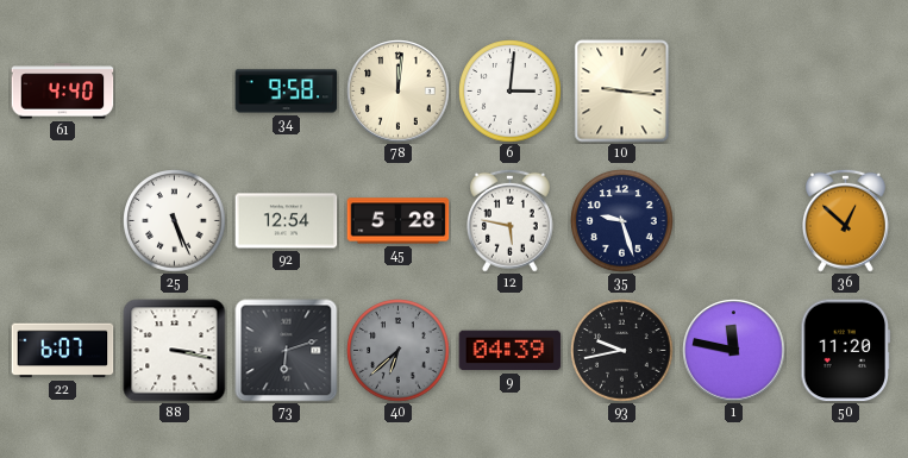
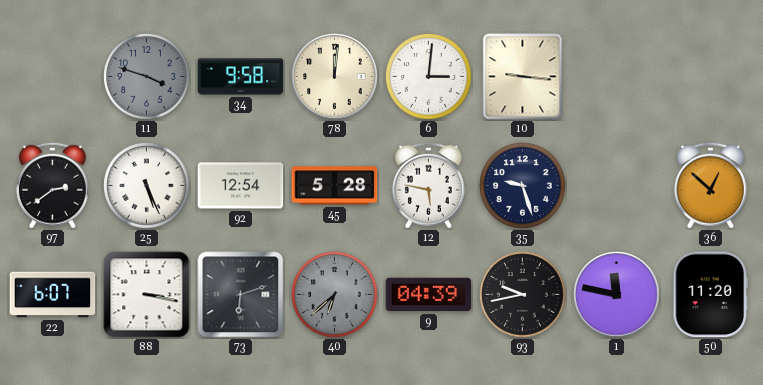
61: 4:40 -> none (63, 92)
11: none -> 3:48 (147, 77)
97: none -> 2:39 (52, 185)
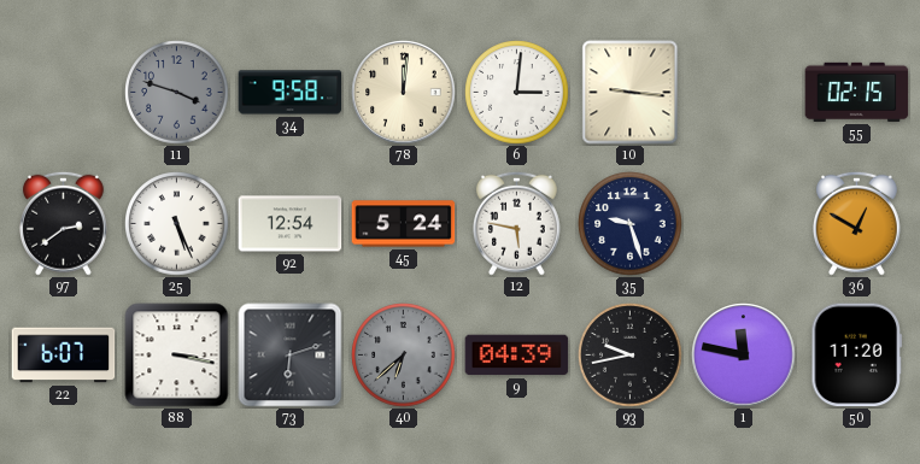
55: none -> 02:15 (857, 92)
45: 5:28 -> 5:24 (404, 224)
36: 12:52 -> 12:50 (856, 223)
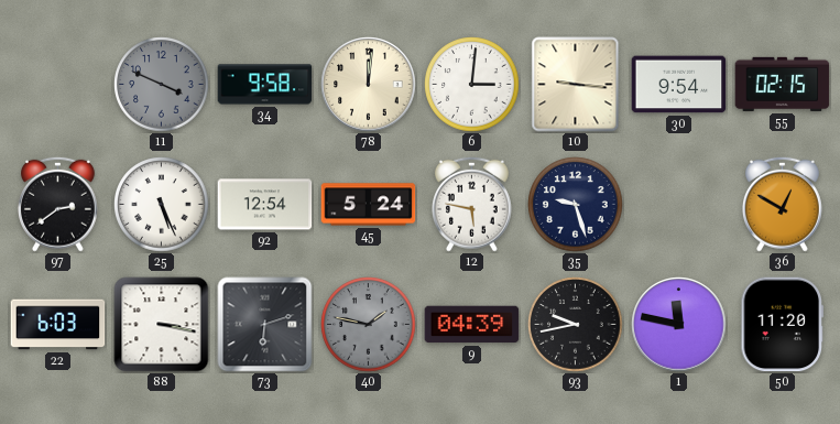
11: 3:48 -> 3:49 (162, 85)
30: none -> 9:54 (679, 85)
22: 6:07 -> 6:03 (58, 325)
40: 6:38 -> 1:47 (369, 325)
